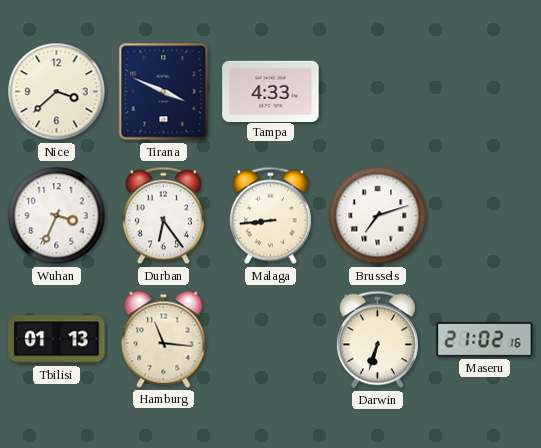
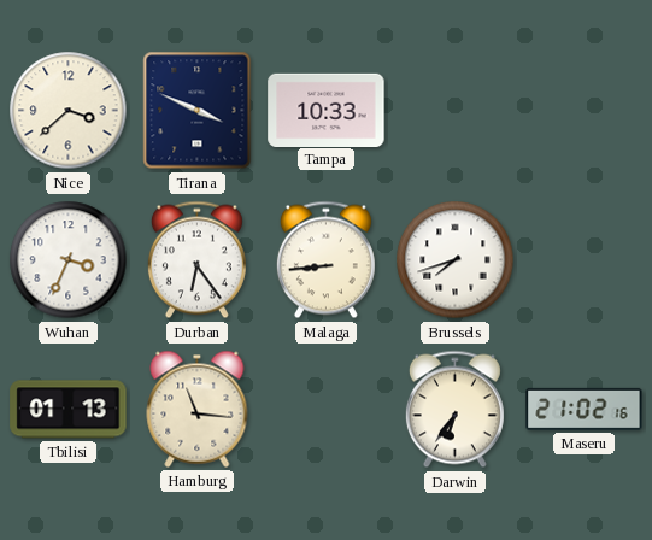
Tampa: 4:33 -> 10:33 (327, 110)
Brussels: 7:12 -> 7:42 (456, 260)
Darwin: 6:33 -> 6:36 (454, 410)
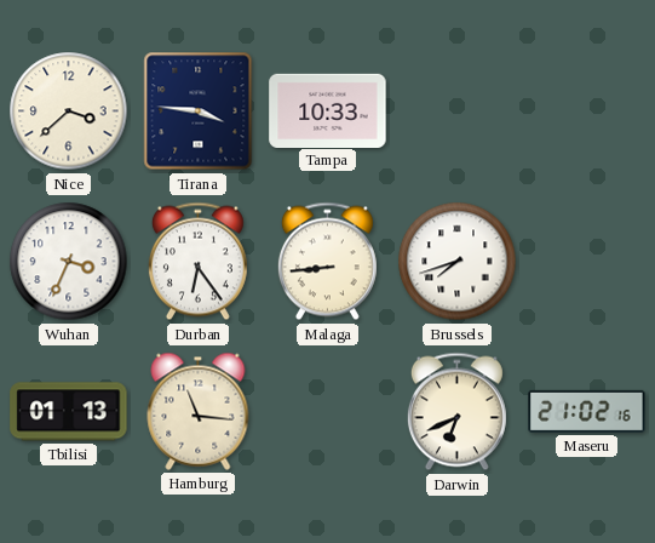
Tirana: 3:49 -> 3:46 (199, 112)
Darwin: 6:36 -> 6:41 (456, 412)
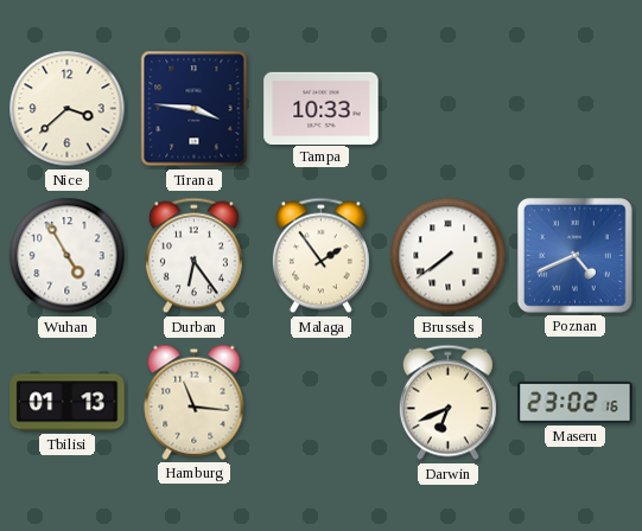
Wuhan: 3:34 -> 4:55 (68, 256)
Malaga: 8:44 -> 1:54 (320, 256)
Brussels: 7:42 -> 7:39 (449, 256)
Poznan: none -> 4:41 (576, 256)
Maseru: 21:02 -> 23:02 (576, 402)
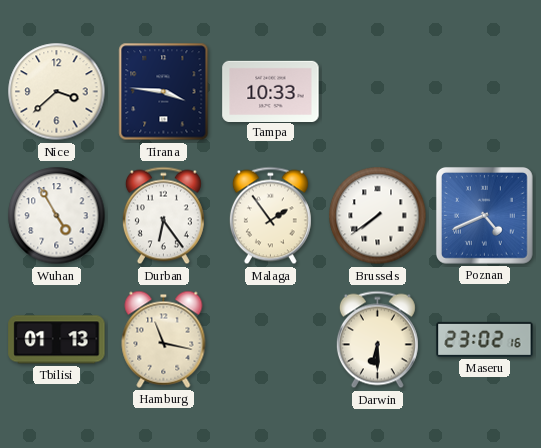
Hamburg: 11:16 -> 11:17 (164, 339)
Darwin: 6:41 -> 6:30 (377, 340)
